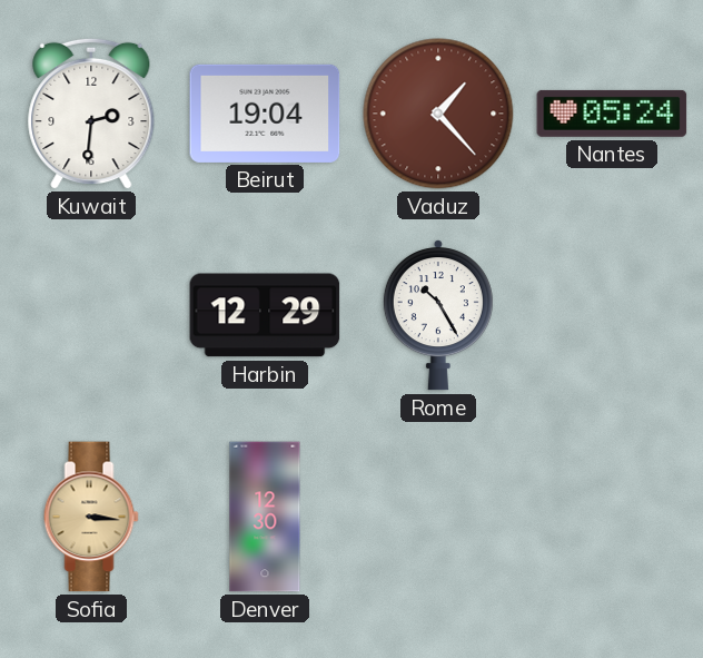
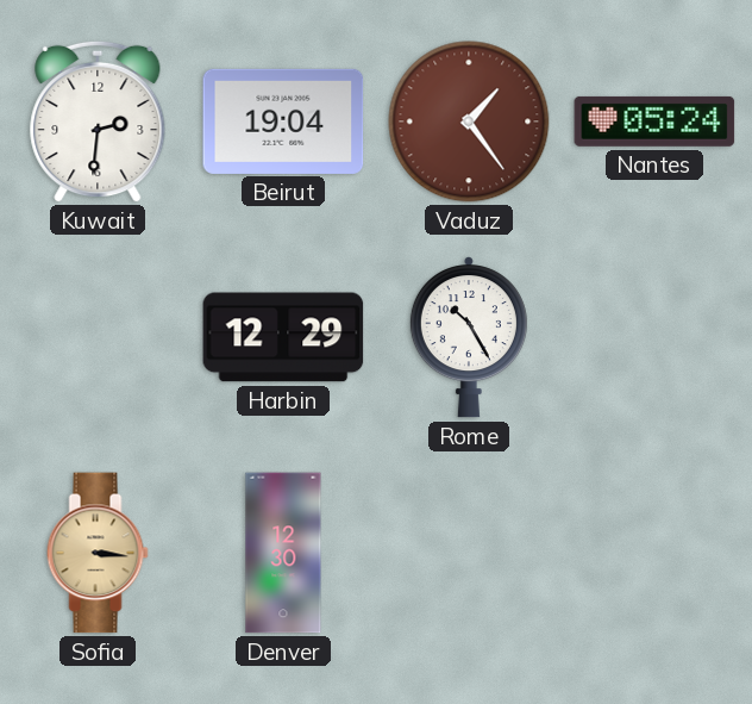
Vaduz: 1:23 -> 1:24 (469, 122)
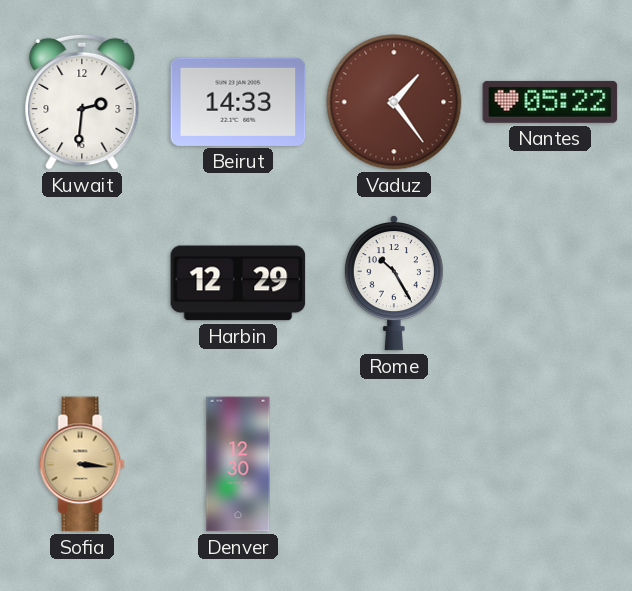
Beirut: 19:04 -> 14:33 (238, 102)
Nantes: 05:24 -> 05:22 (550, 102)
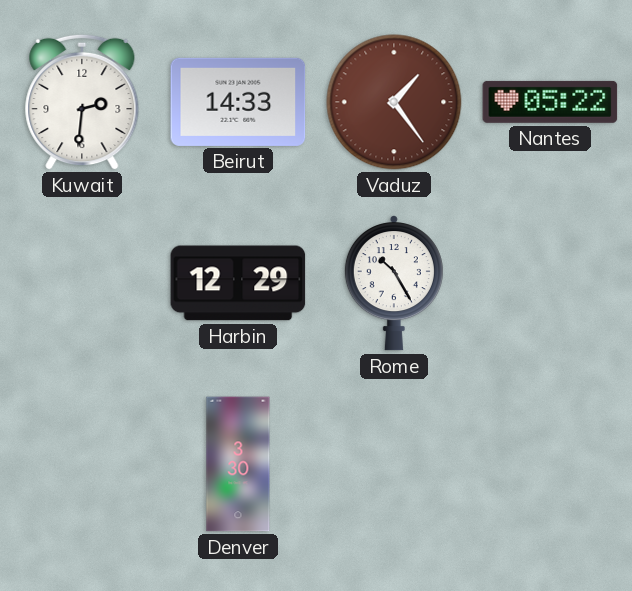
Sofia: 3:16 -> none (82, 464)
Denver: 12:30 -> 3:30 (238, 464)
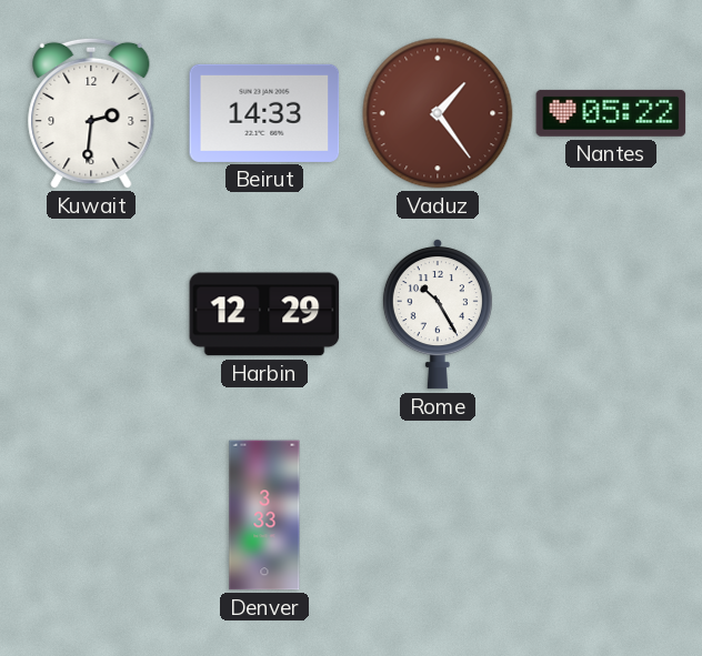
Denver: 3:30 -> 3:33 (264, 515)
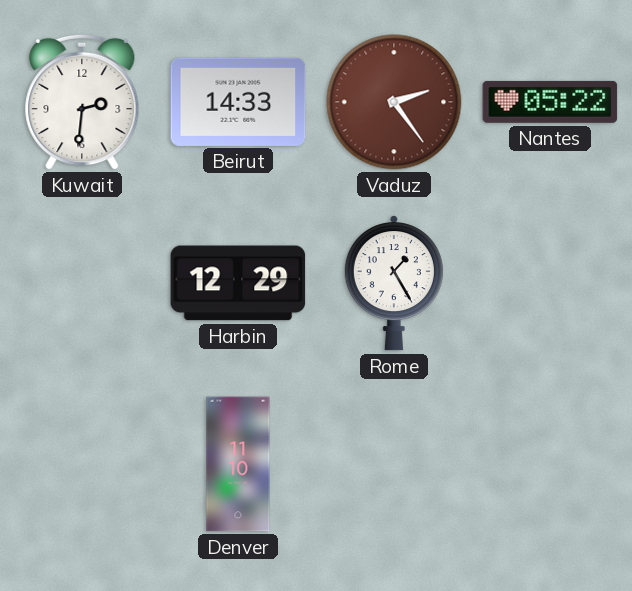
Vaduz: 1:24 -> 2:24 (394, 102)
Rome: 10:25 -> 1:25 (394, 283)
Denver: 3:33 -> 11:10 (238, 464)
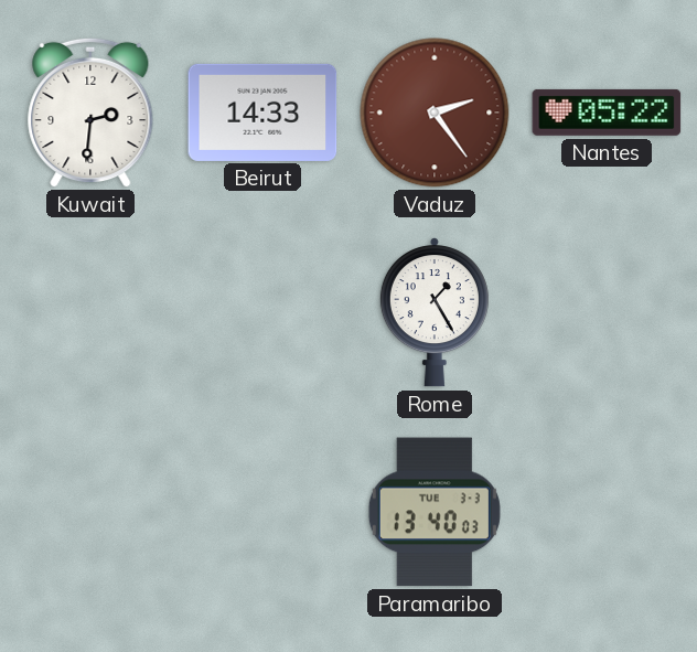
Harbin: 12:29 -> none (238, 283)
Denver: 11:10 -> none (238, 464)
Paramaribo: none -> 13:40 (435, 512)
